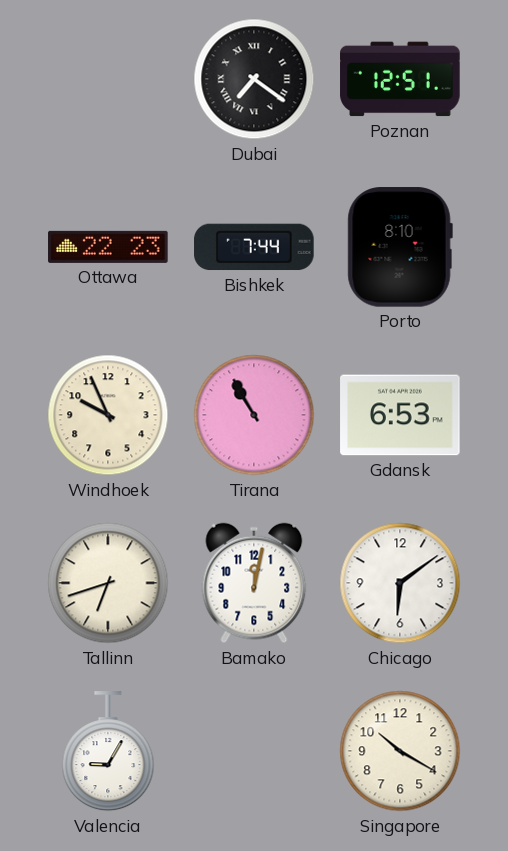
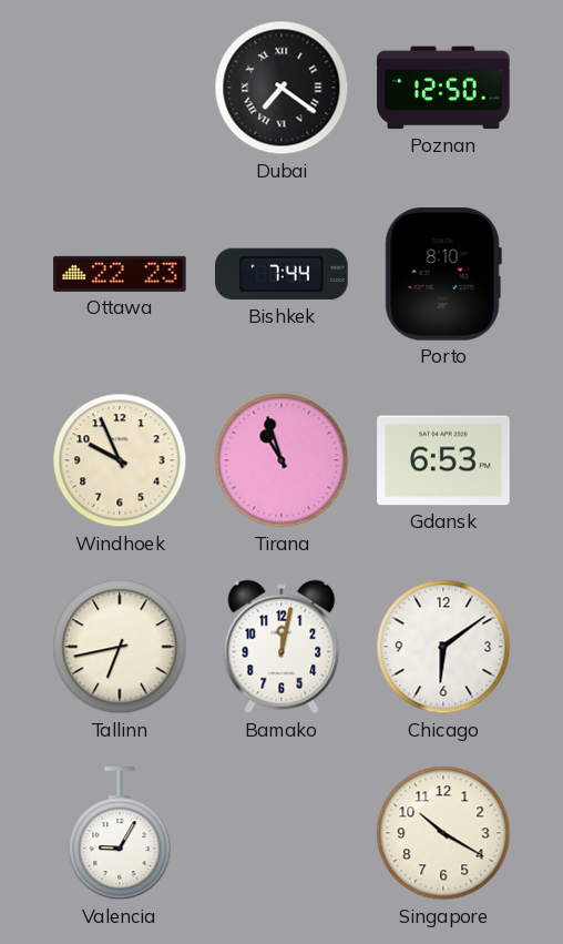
Poznan: 12:51 -> 12:50 (443, 88)
Tirana: 10:55 -> 10:57 (281, 460)
Tallinn: 6:42 -> 6:43 (120, 647)
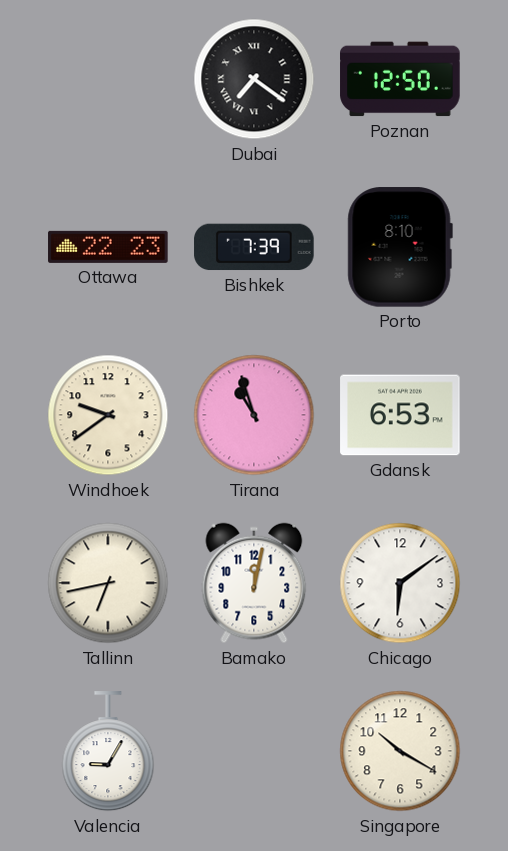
Bishkek: 7:44 -> 7:39 (254, 247)
Windhoek: 9:56 -> 9:39 (108, 415)
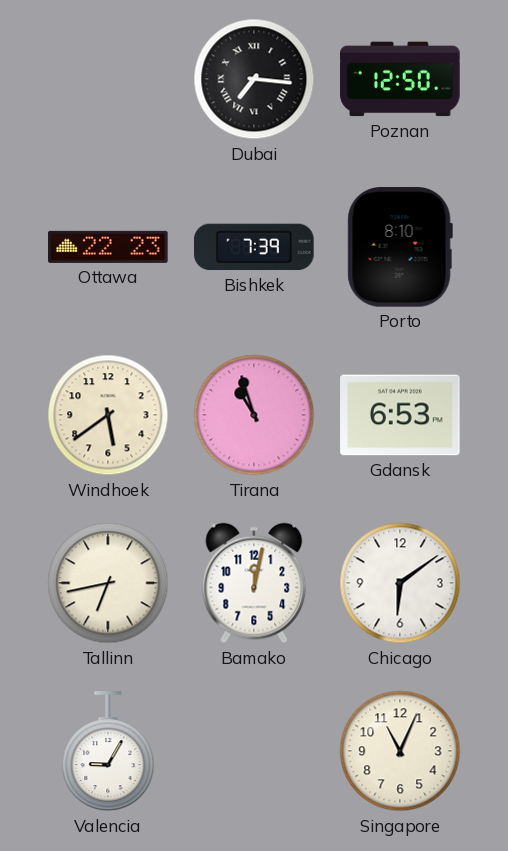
Dubai: 7:21 -> 7:16 (254, 79)
Windhoek: 9:39 -> 5:39 (108, 415)
Singapore: 10:20 -> 11:04 (400, 751)
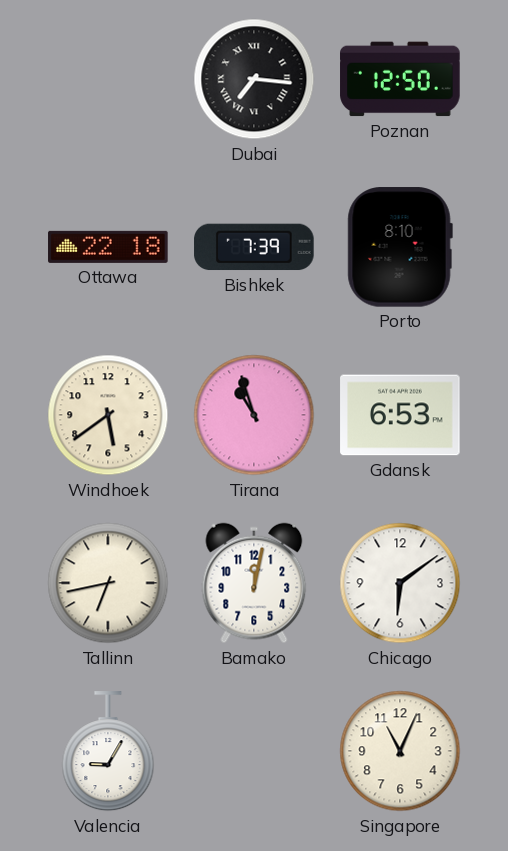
Ottawa: 22:23 -> 22:18 (108, 247)
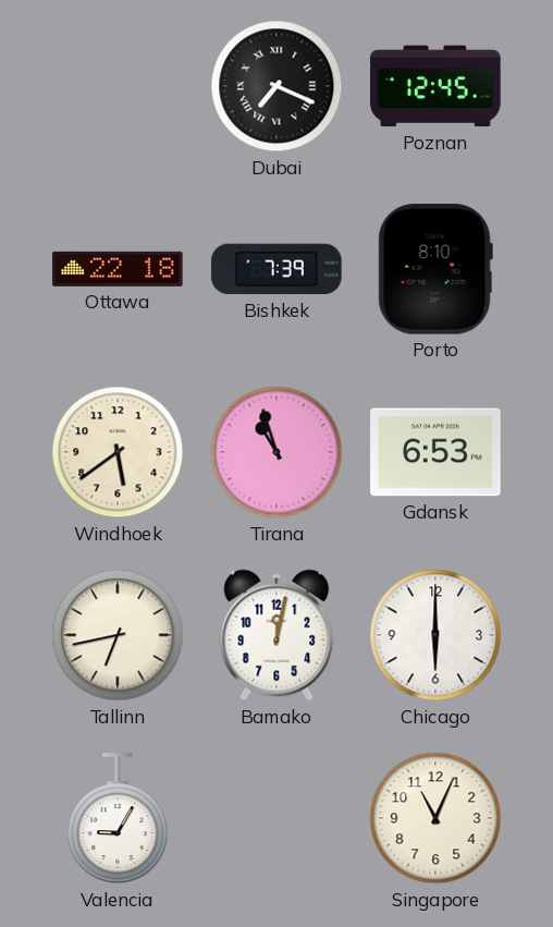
Dubai: 7:16 -> 7:19 (276, 86)
Poznan: 12:50 -> 12:45 (435, 86)
Chicago: 6:09 -> 6:00 (435, 635)
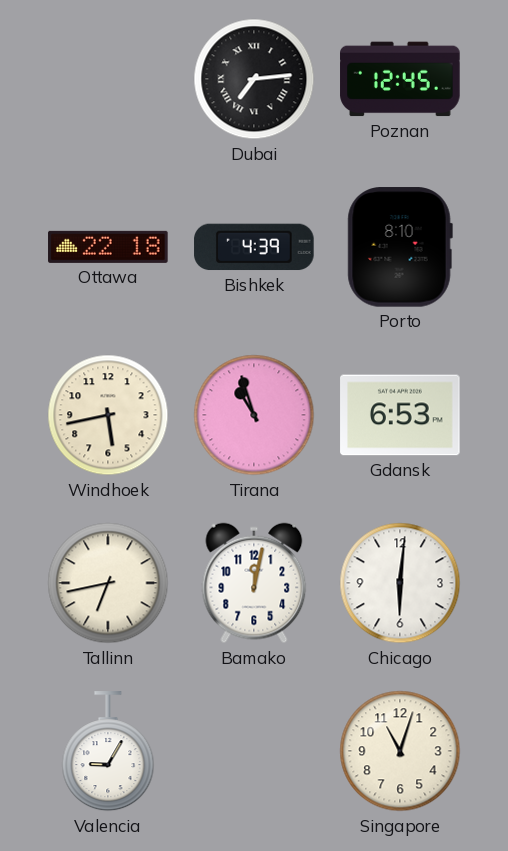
Dubai: 7:19 -> 7:14 (254, 79)
Bishkek: 7:39 -> 4:39 (254, 247)
Windhoek: 5:39 -> 5:43 (108, 415)
Chicago: 6:00 -> 6:01 (400, 583)
Singapore: 11:04 -> 11:03 (400, 751)
